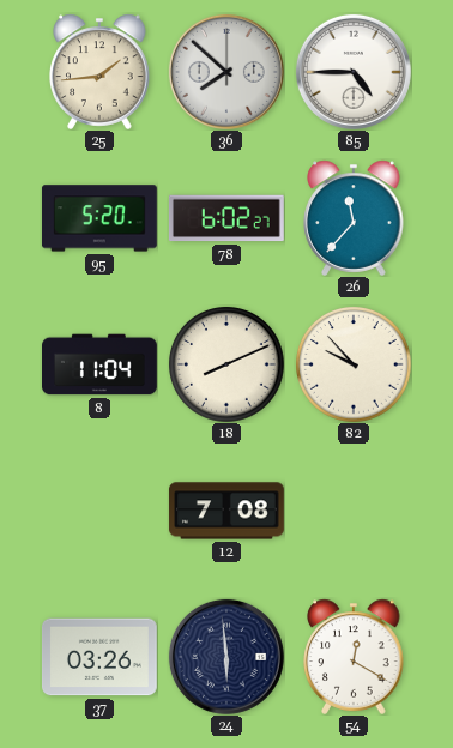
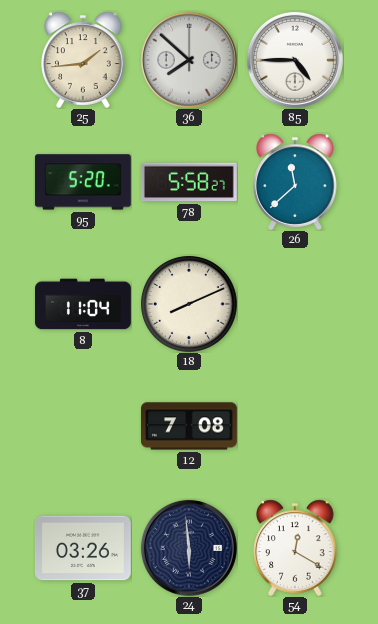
78: 6:02 -> 5:58 (189, 182)
26: 11:37 -> 11:38 (295, 182)
82: 9:53 -> none (354, 364)
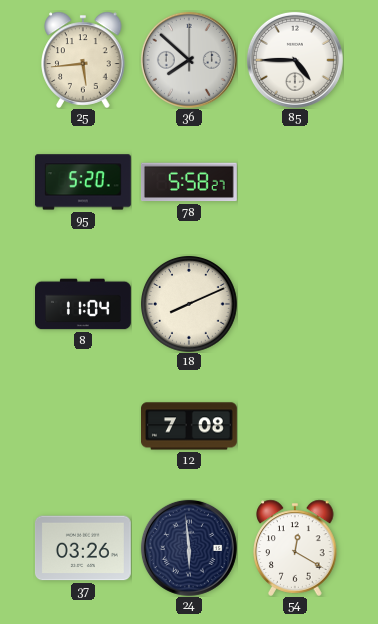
25: 1:44 -> 5:44 (83, 60)
26: 11:38 -> none (295, 182)
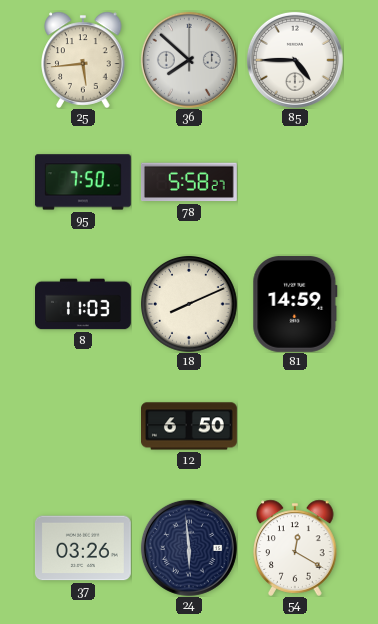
95: 5:20 -> 7:50 (83, 182)
8: 11:04 -> 11:03 (84, 304)
81: none -> 14:59 (295, 304)
12: 7:08 -> 6:50 (190, 426)
